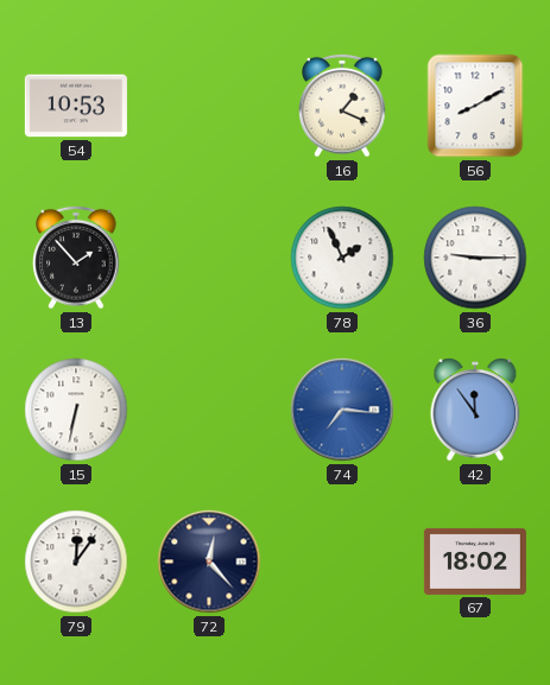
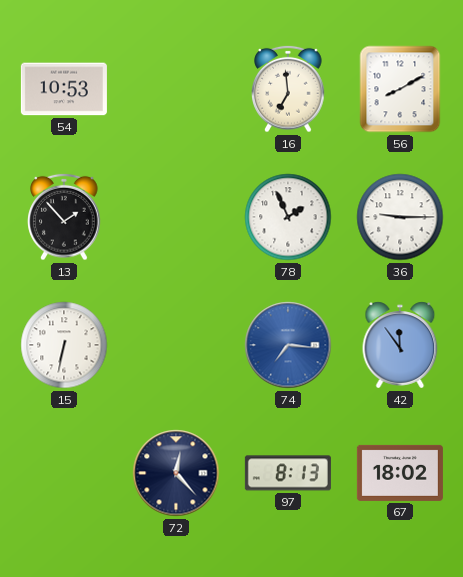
16: 1:19 -> 6:59 (288, 89)
79: 12:06 -> none (76, 562)
97: none -> 8:13 (288, 473)
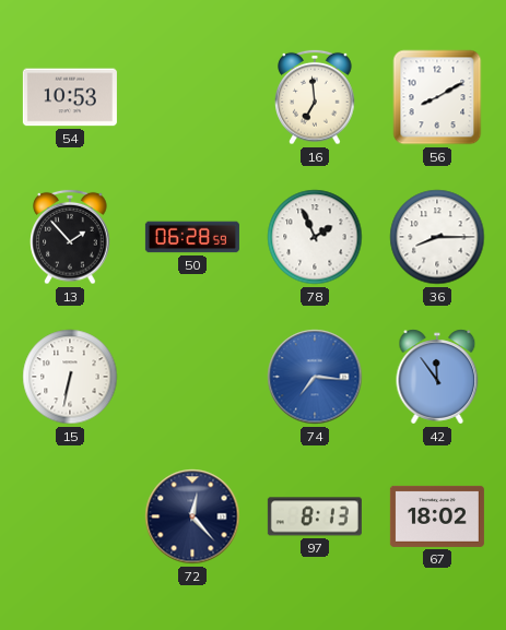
50: none -> 06:28 (192, 237)
36: 9:15 -> 8:15 (437, 237)
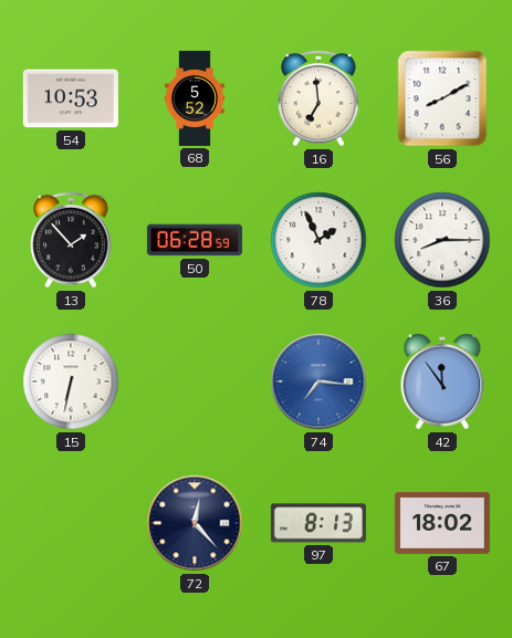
68: none -> 5:52 (195, 98)
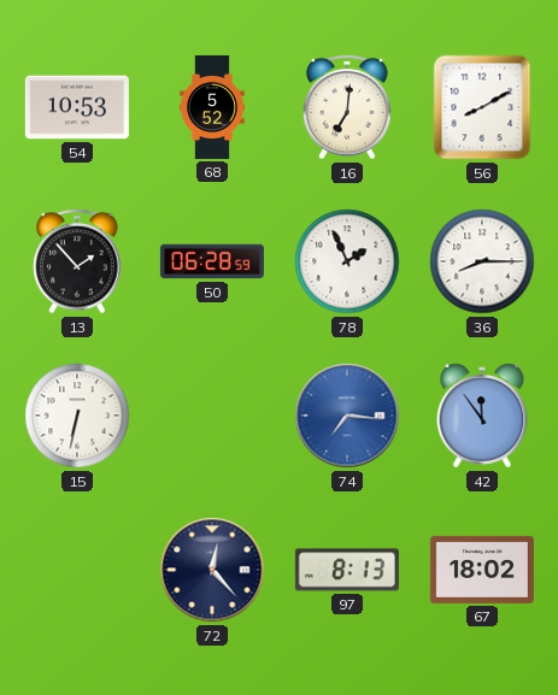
16: 6:59 -> 7:01 (347, 107)
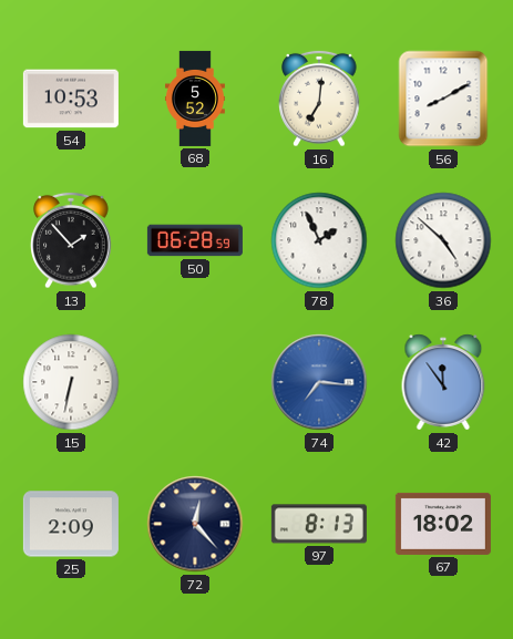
36: 8:15 -> 4:52 (443, 240)
25: none -> 2:09 (71, 524)
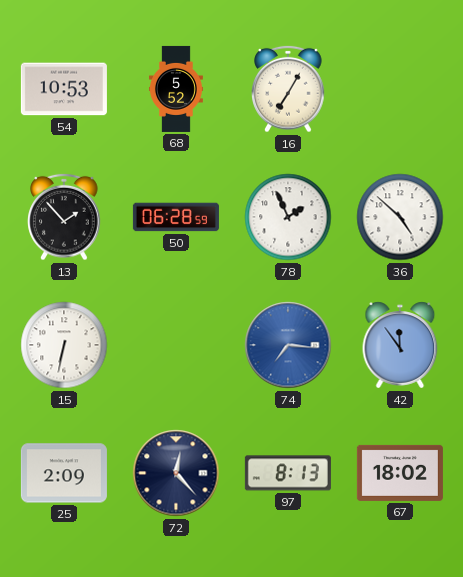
16: 7:01 -> 7:05 (288, 89)
56: 8:10 -> none (443, 99)
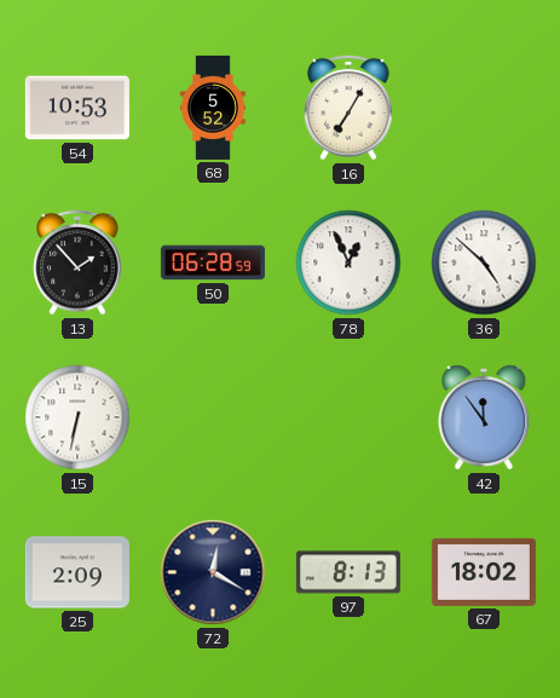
78: 1:56 -> 12:56 (348, 263)
74: 7:16 -> none (288, 345)
72: 12:23 -> 12:20 (213, 572)
